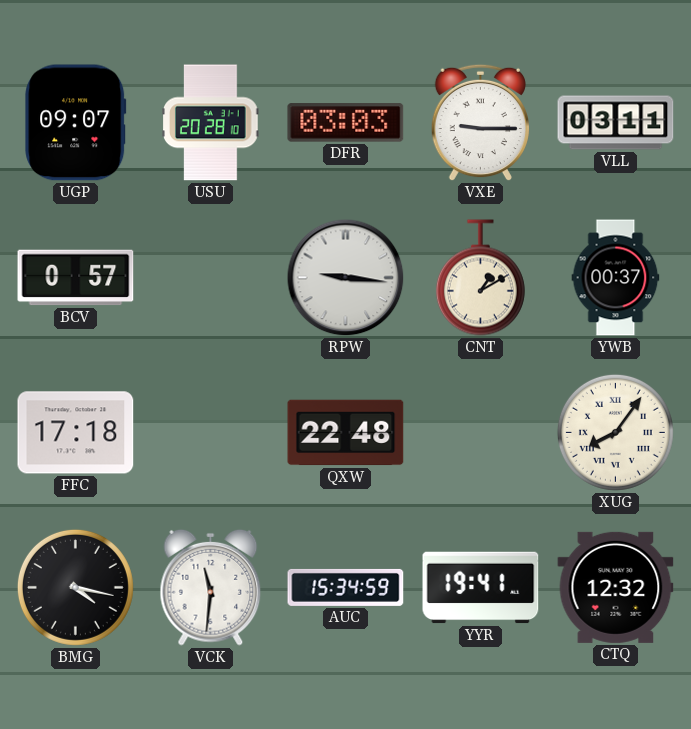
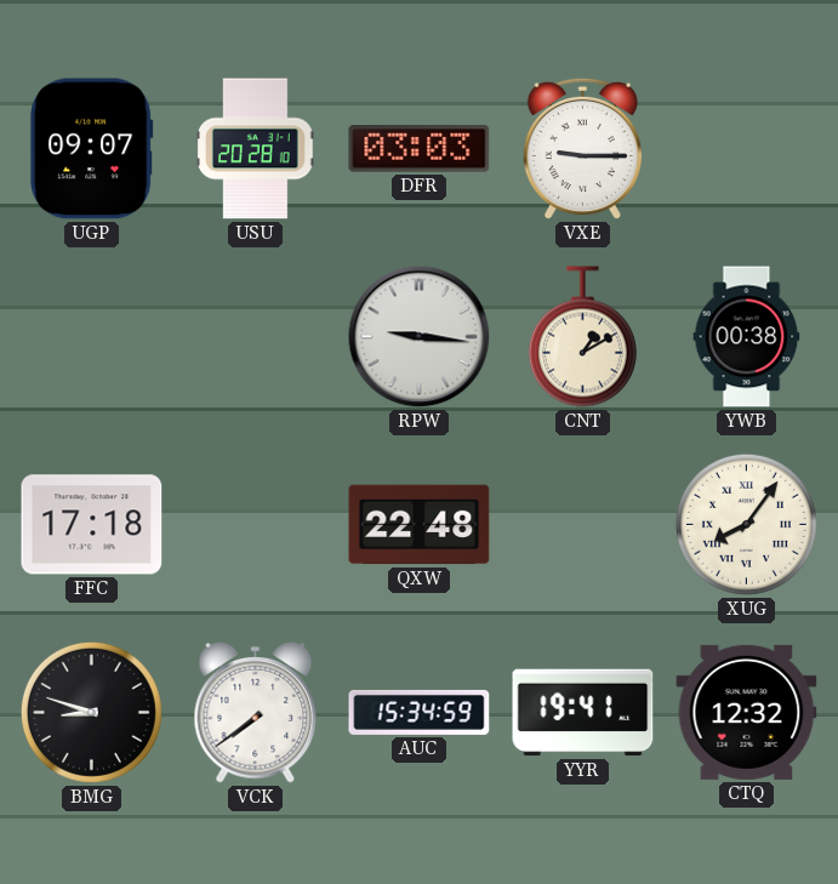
VLL: 03:11 -> none (616, 123)
BCV: 0:57 -> none (76, 278)
YWB: 00:37 -> 00:38 (747, 337)
BMG: 4:17 -> 8:48 (91, 712)
VCK: 11:31 -> 7:39 (256, 712)
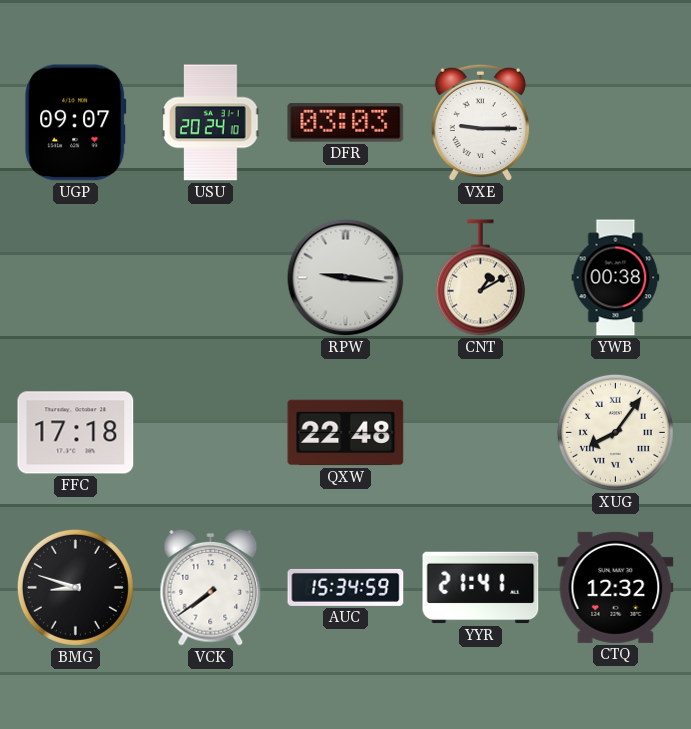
USU: 20:28 -> 20:24 (211, 123)
YYR: 19:41 -> 21:41 (481, 588)
